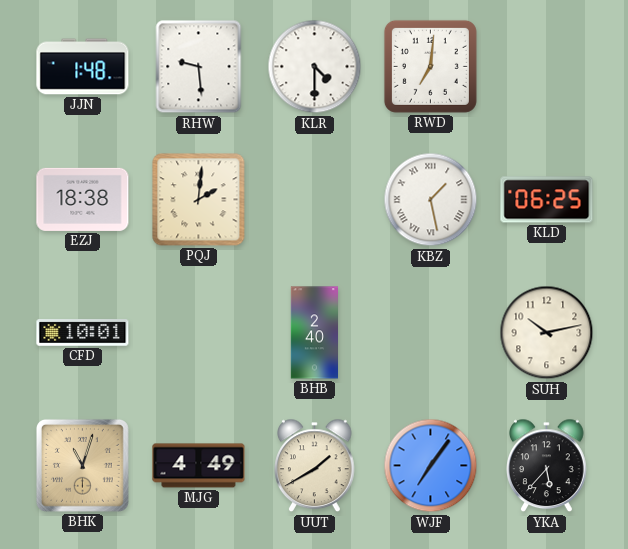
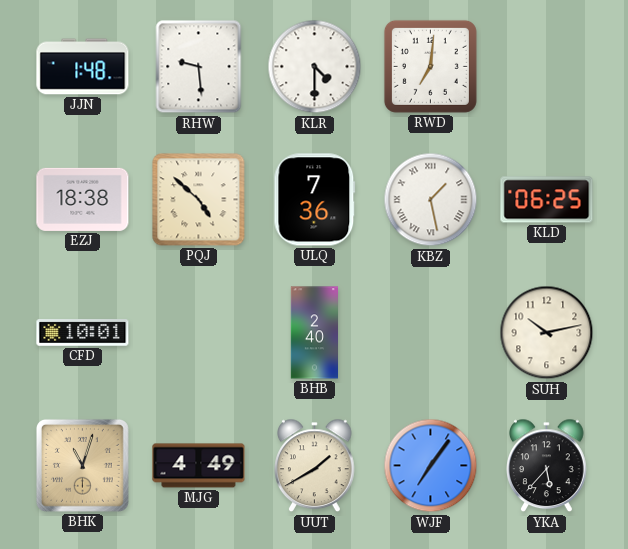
PQJ: 2:01 -> 4:52 (199, 200)
ULQ: none -> 7:36 (315, 200)
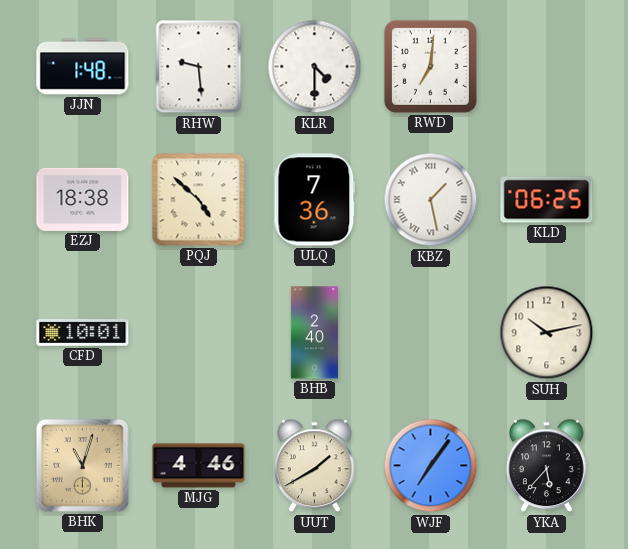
MJG: 4:49 -> 4:46 (199, 466)
